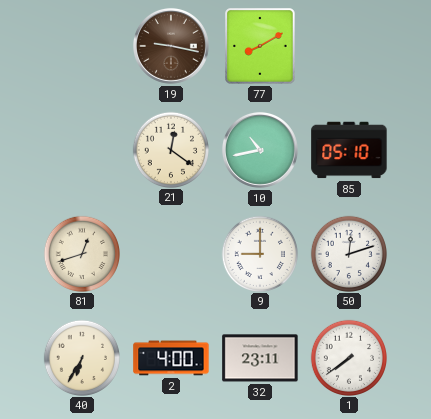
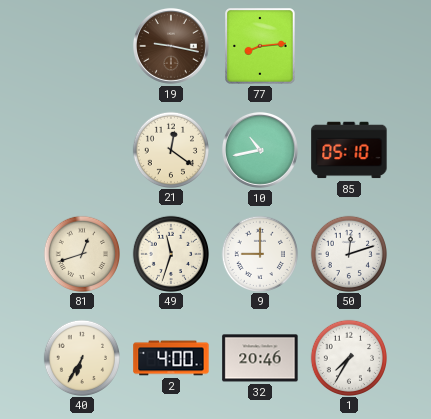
77: 8:10 -> 8:14 (260, 46)
49: none -> 11:33 (170, 253)
32: 23:11 -> 20:46 (260, 358)
1: 7:39 -> 7:35 (348, 357)
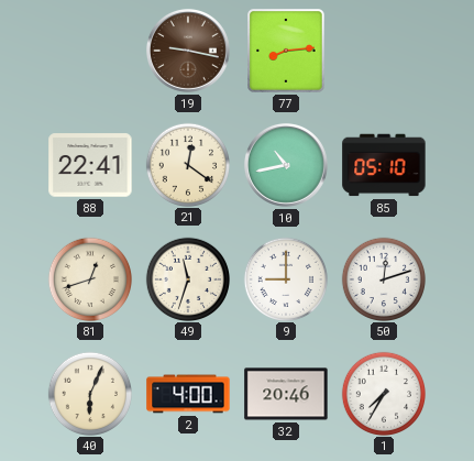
88: none -> 22:41 (90, 165)
40: 6:35 -> 6:04 (89, 393)
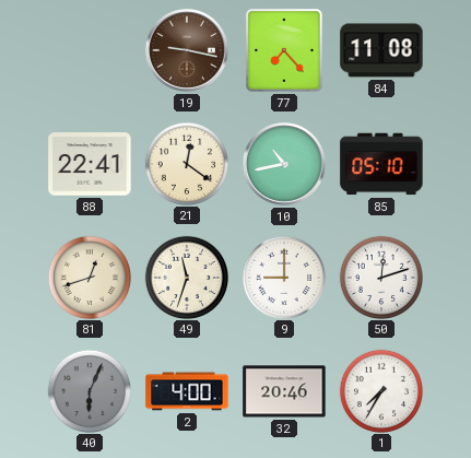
77: 8:14 -> 7:23 (284, 50)
84: none -> 11:08 (381, 50)
40 dial: cream -> grey (89, 390)
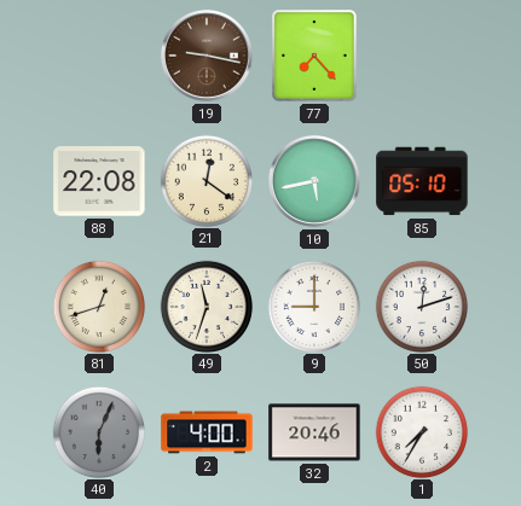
84: 11:08 -> none (381, 50)
88: 22:41 -> 22:08 (99, 181)
10: 10:43 -> 5:43 (314, 181)
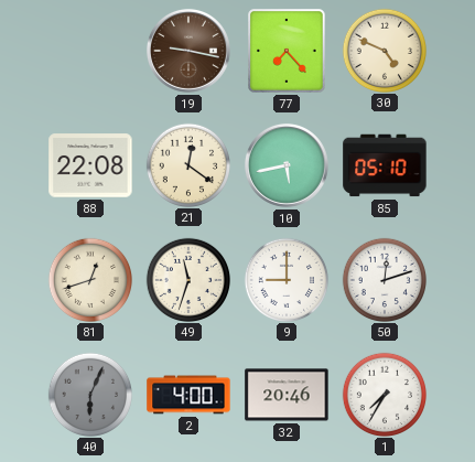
30: none -> 4:49 (384, 50)
